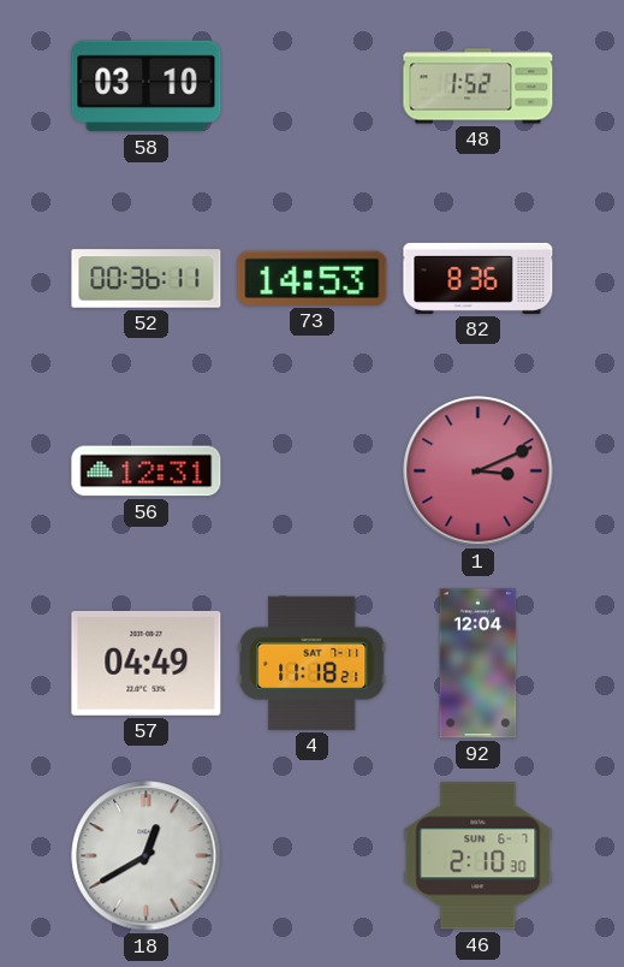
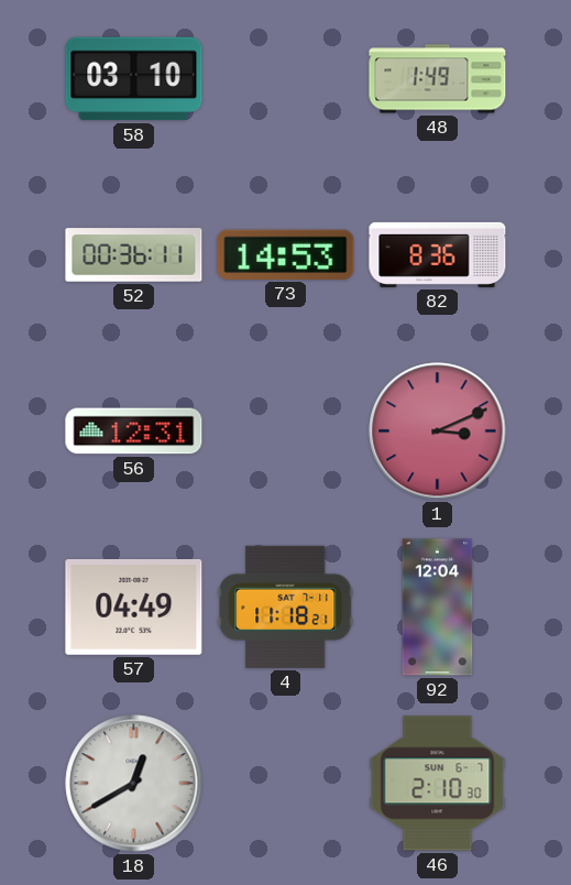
48: 1:52 -> 1:49 (438, 79)
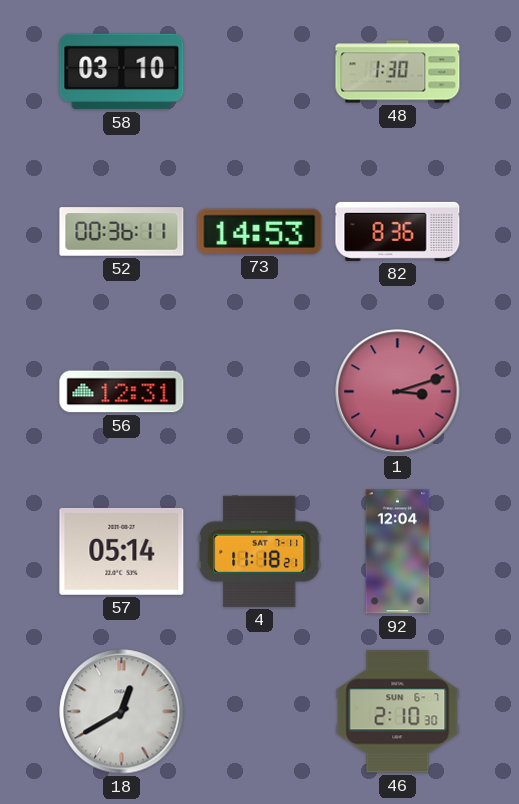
48: 1:49 -> 1:30 (398, 72)
1: 3:11 -> 3:12 (398, 392)
57: 04:49 -> 05:14 (122, 551)
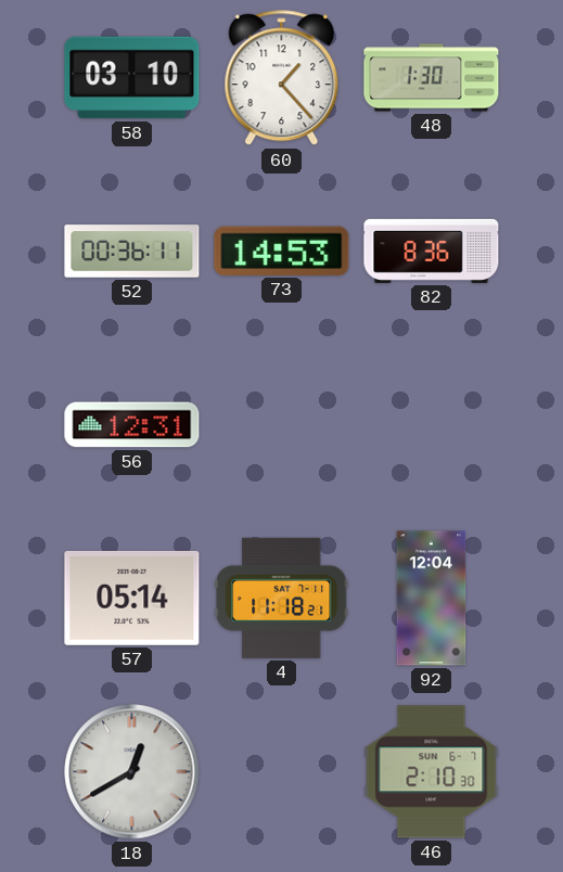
60: none -> 1:23 (282, 78)
1: 3:12 -> none (398, 392)
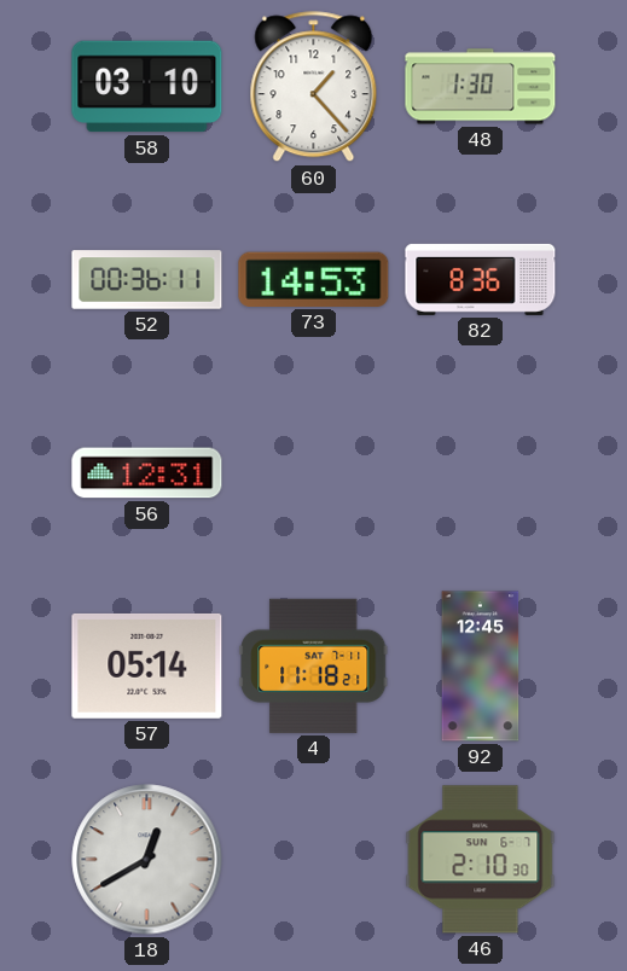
92: 12:04 -> 12:45 (481, 667)
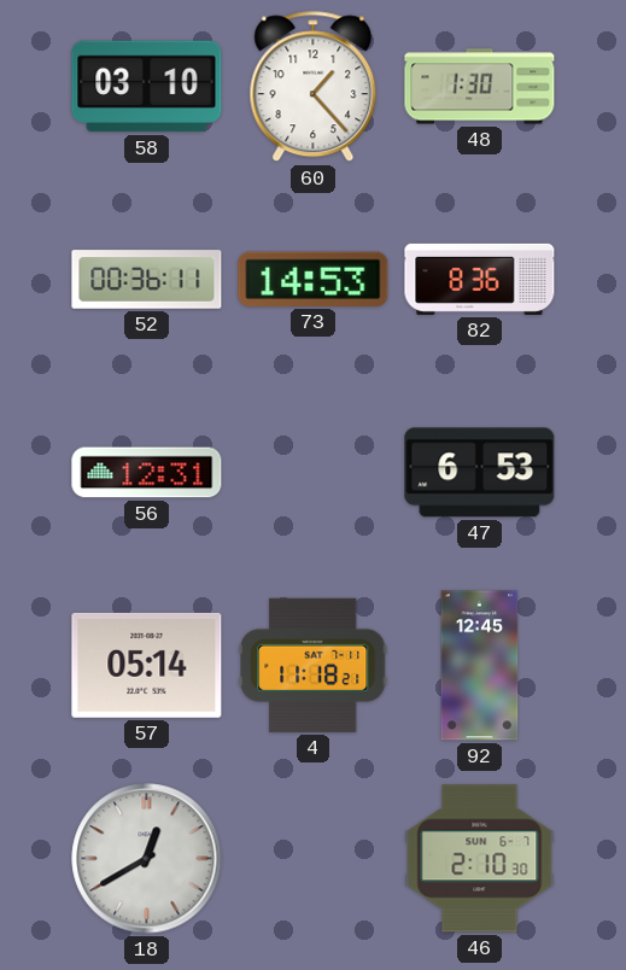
47: none -> 6:53 (480, 473)
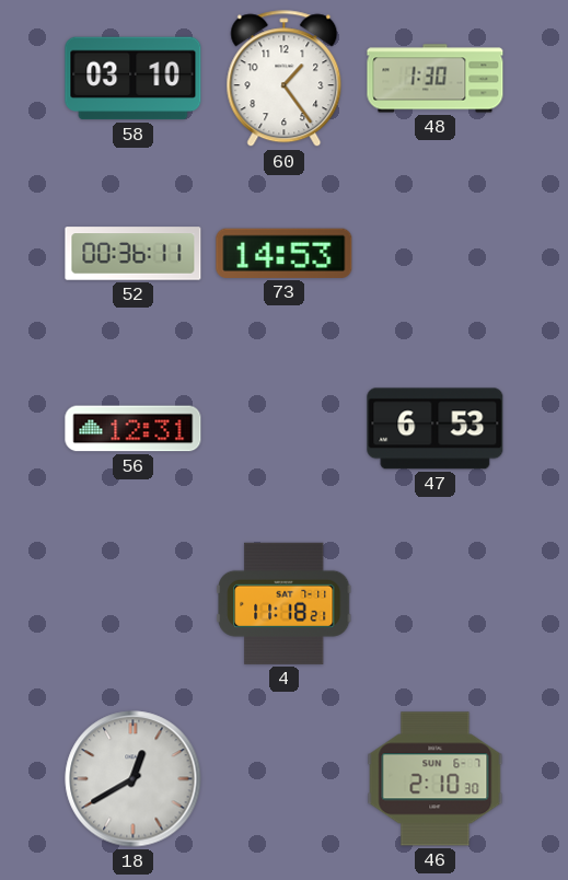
60: 1:23 -> 1:24 (285, 79)
82: 8:36 -> none (480, 279)
57: 05:14 -> none (147, 665)
92: 12:45 -> none (480, 666)
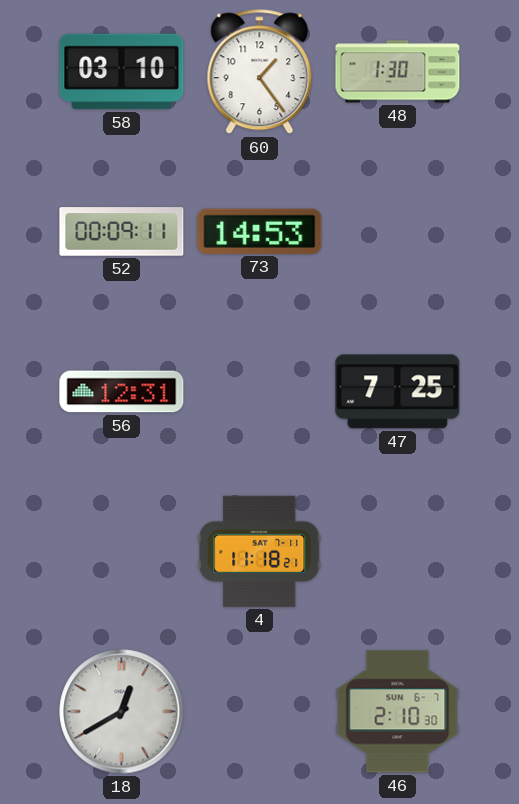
52: 00:36 -> 00:09 (122, 232)
47: 6:53 -> 7:25 (398, 392)
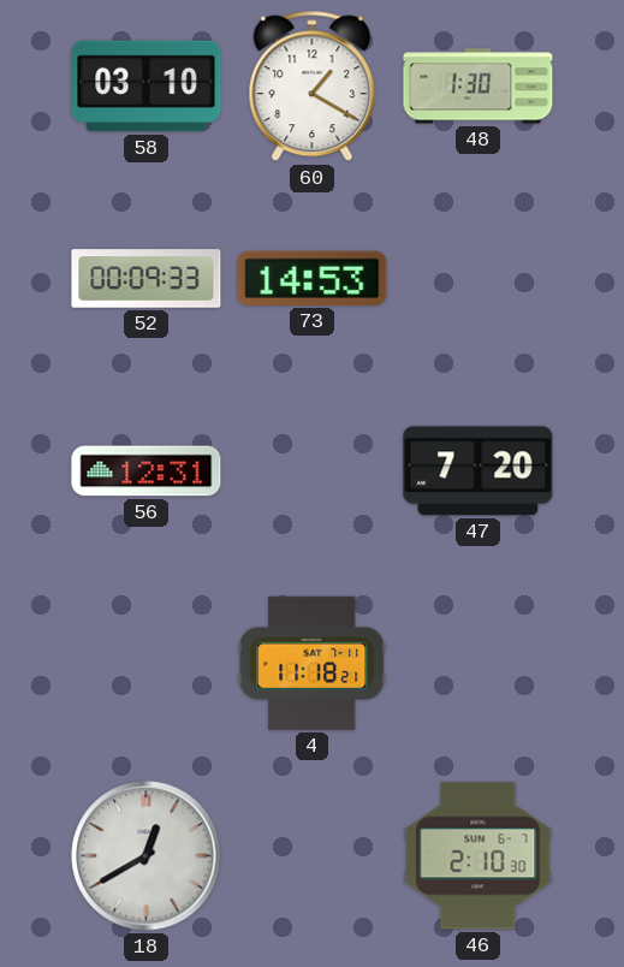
60: 1:24 -> 1:20 (313, 87)
52: 00:09:11 -> 00:09:33 (147, 279)
47: 7:25 -> 7:20 (479, 471)
